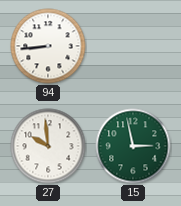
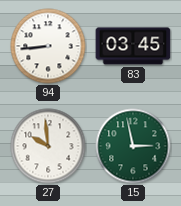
83: none -> 03:45 (133, 46)
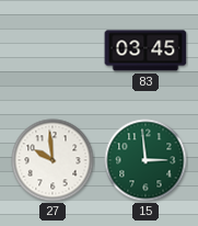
94: 8:44 -> none (48, 46)
15: 2:58 -> 2:59 (145, 160)
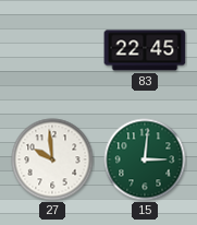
83: 03:45 -> 22:45 (145, 50)
15: 2:59 -> 3:01 (145, 159)
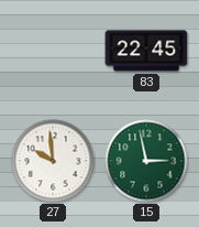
15: 3:01 -> 2:58 (146, 161)
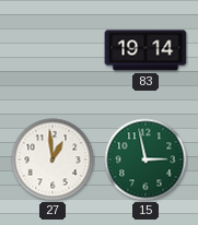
83: 22:45 -> 19:14 (145, 50)
27: 9:59 -> 12:59 (53, 159)
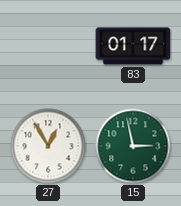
83: 19:14 -> 01:17 (133, 46)
27: 12:59 -> 12:55 (48, 146)
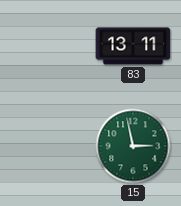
83: 01:17 -> 13:11 (133, 46)
27: 12:55 -> none (48, 146)
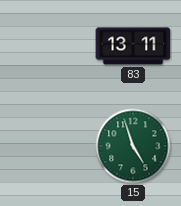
15: 2:58 -> 4:57 (133, 146)
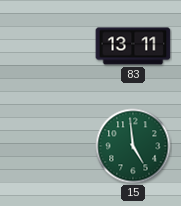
15: 4:57 -> 4:59 (133, 146)
